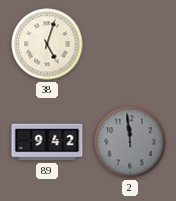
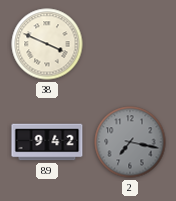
38: 5:03 -> 3:49 (47, 44)
2: 11:59 -> 7:17 (130, 142)
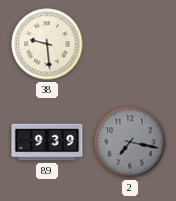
38: 3:49 -> 9:29 (47, 44)
89: 9:42 -> 9:39 (47, 142)
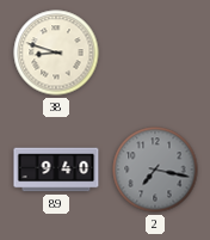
38: 9:29 -> 8:48 (56, 53)
89: 9:39 -> 9:40 (56, 170)
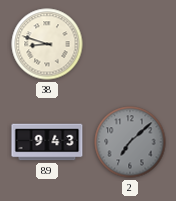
89: 9:40 -> 9:43 (47, 142)
2: 7:17 -> 7:08 (130, 142)
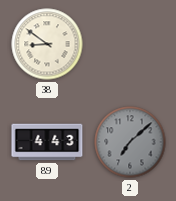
38: 8:48 -> 8:51 (47, 44)
89: 9:43 -> 4:43 (47, 142)
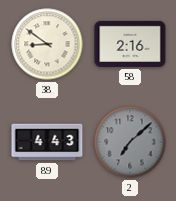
58: none -> 2:16 (130, 44)
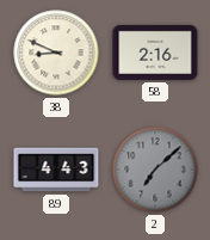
38: 8:51 -> 8:49 (56, 53)
